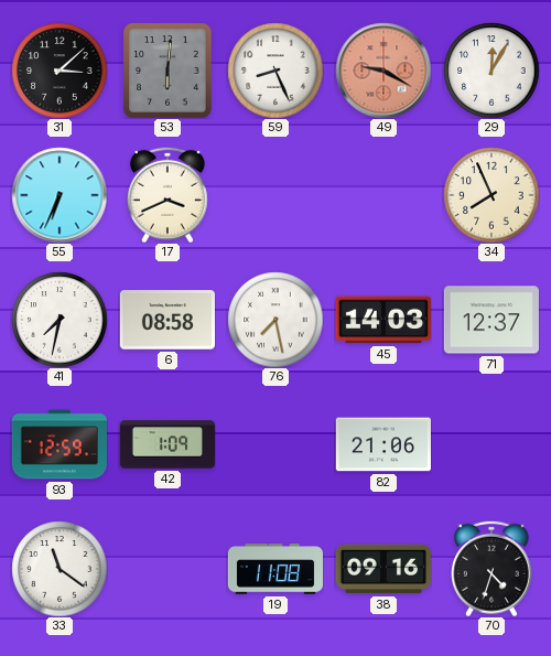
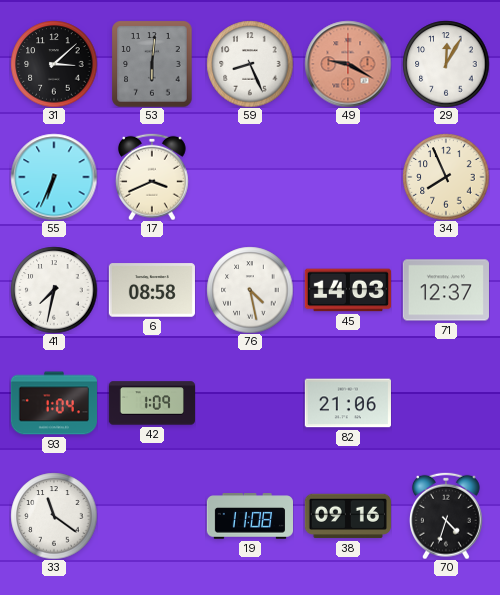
76: 7:28 -> 4:28 (250, 290)
93: 12:59 -> 1:04 (54, 403)
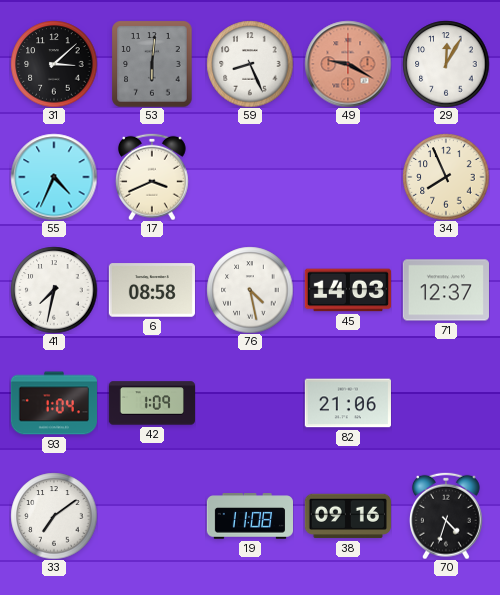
55: 6:34 -> 4:34 (54, 177)
33: 11:21 -> 7:09 (54, 516)
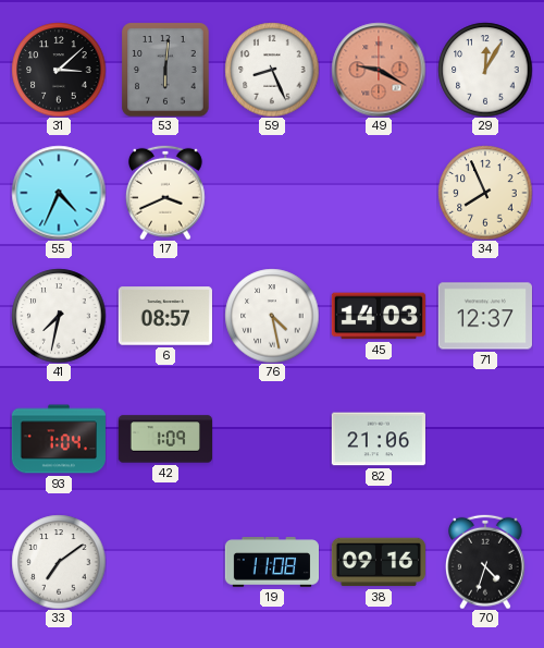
6: 08:58 -> 08:57 (165, 316)
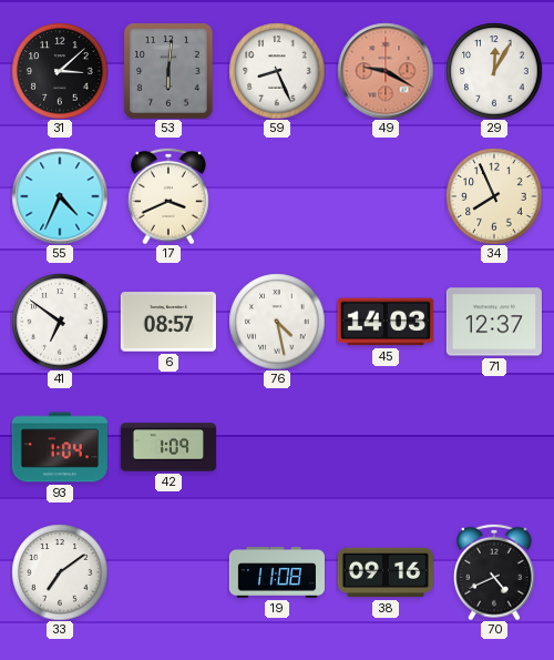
41: 7:32 -> 6:51 (60, 322)
82: 21:06 -> none (379, 439)
70: 4:33 -> 4:41 (495, 572)
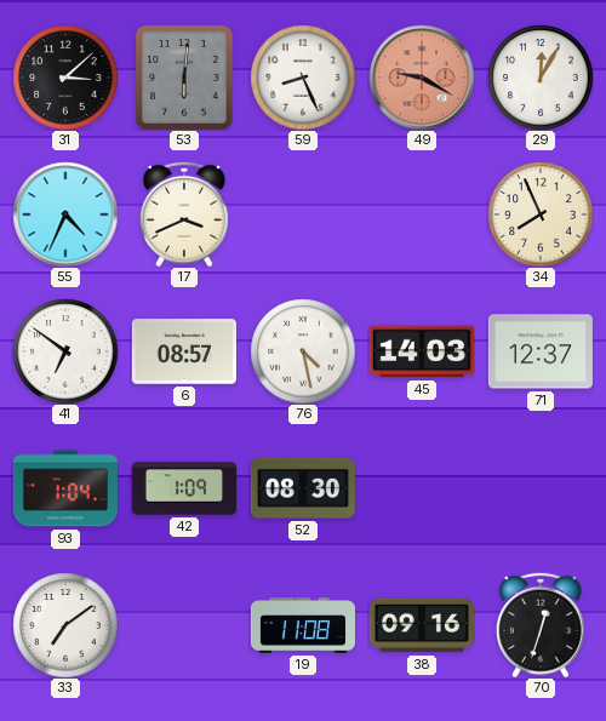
52: none -> 08:30 (303, 488)
70: 4:41 -> 12:33 (542, 625)
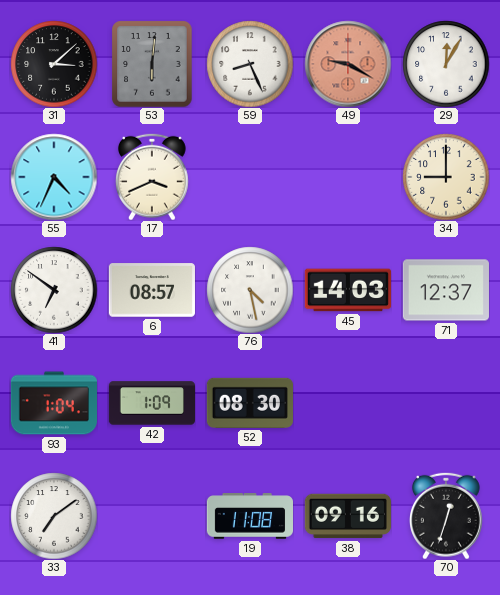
34: 7:56 -> 9:00 (446, 177)
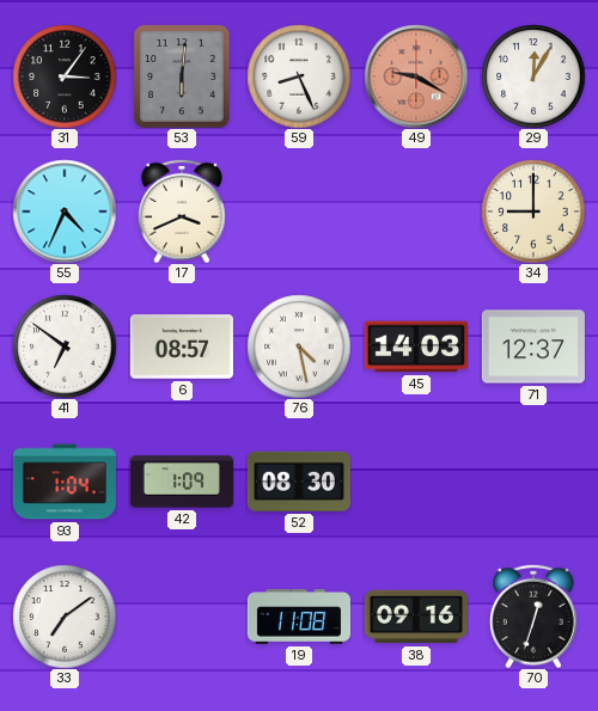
31: 3:08 -> 3:06 (65, 76)
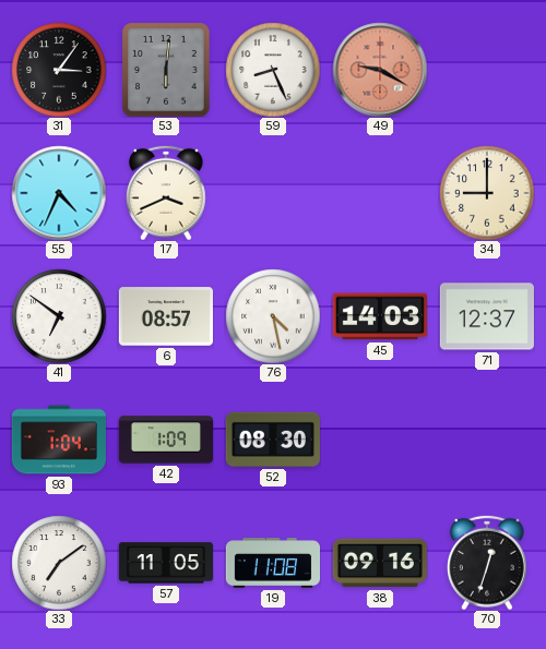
29: 12:05 -> none (533, 76)
57: none -> 11:05 (166, 563)
